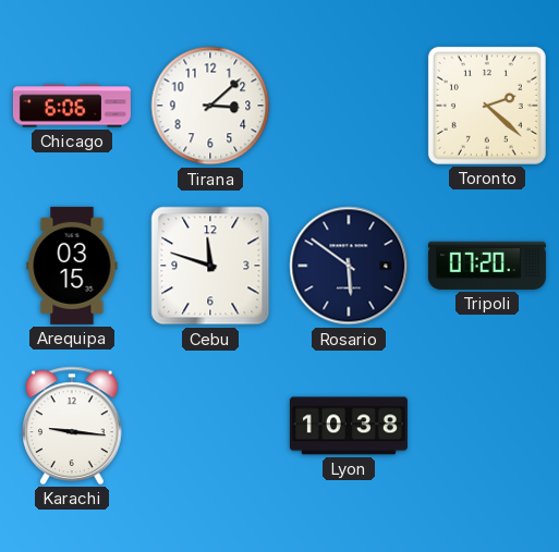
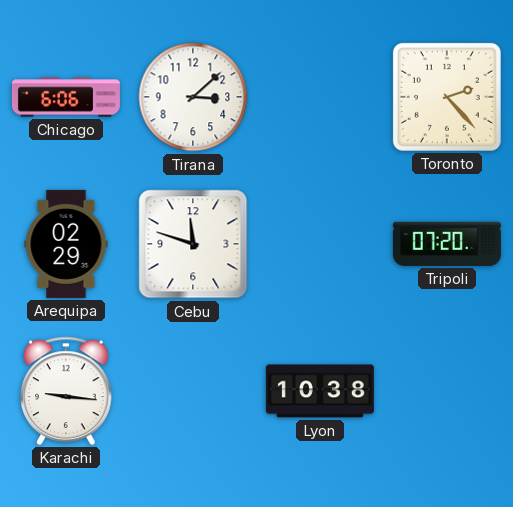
Toronto: 2:22 -> 2:23 (447, 97)
Arequipa: 03:15 -> 02:29 (66, 244)
Rosario: 5:51 -> none (349, 266)
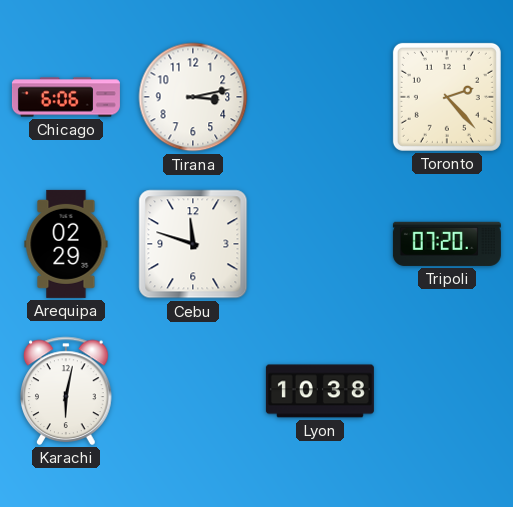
Tirana: 3:08 -> 3:13 (193, 97)
Karachi: 9:16 -> 6:02 (66, 391)
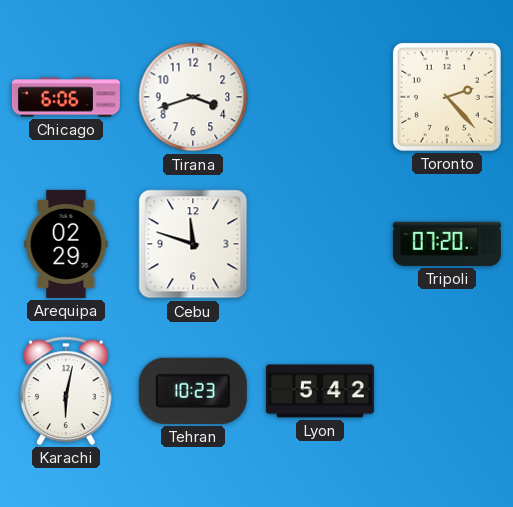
Tirana: 3:13 -> 3:42 (193, 97)
Tehran: none -> 10:23 (193, 391)
Lyon: 10:38 -> 5:42 (320, 391)
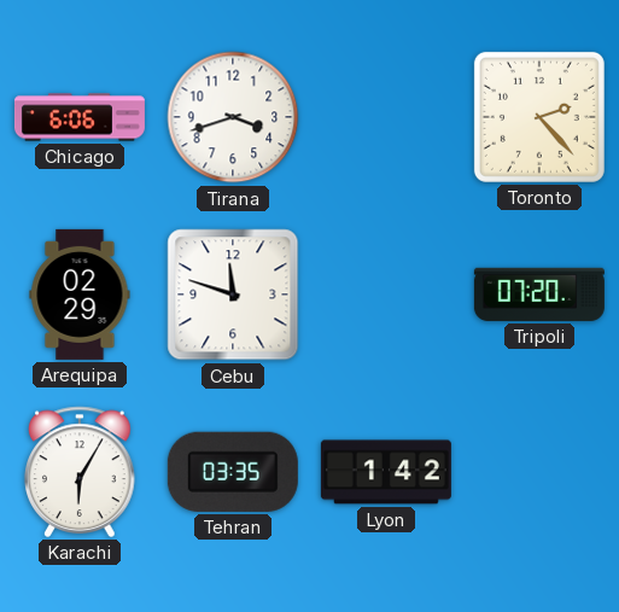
Karachi: 6:02 -> 6:05 (80, 472)
Tehran: 10:23 -> 03:35 (233, 472)
Lyon: 5:42 -> 1:42 (386, 472)
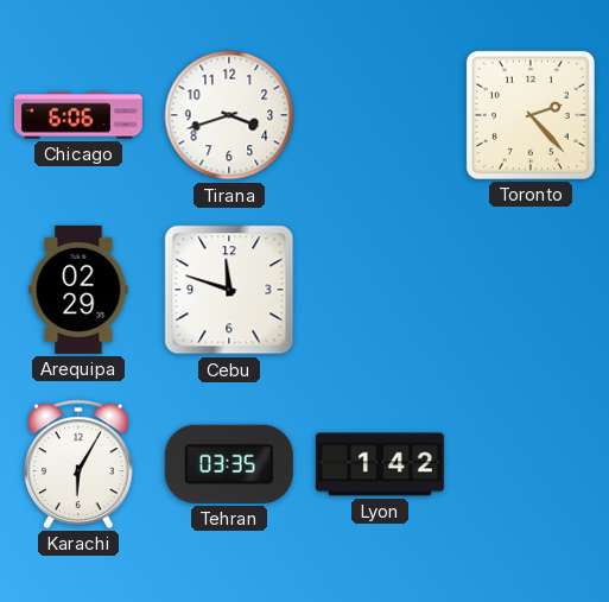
Tripoli: 07:20 -> none (539, 295)
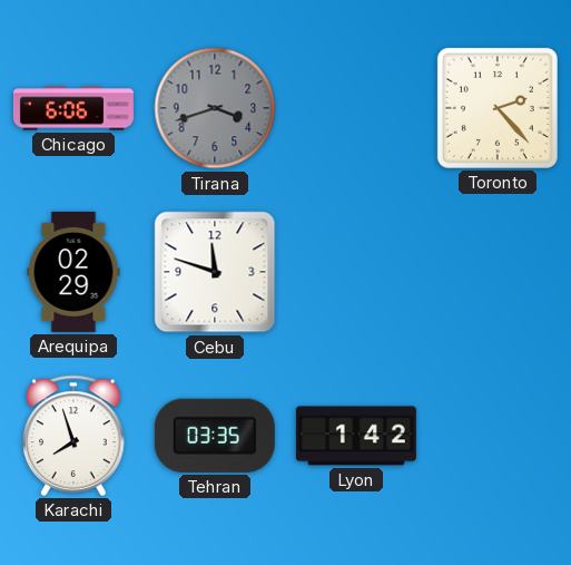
Tirana dial: white -> grey (215, 108)
Karachi: 6:05 -> 7:57 (73, 436)
